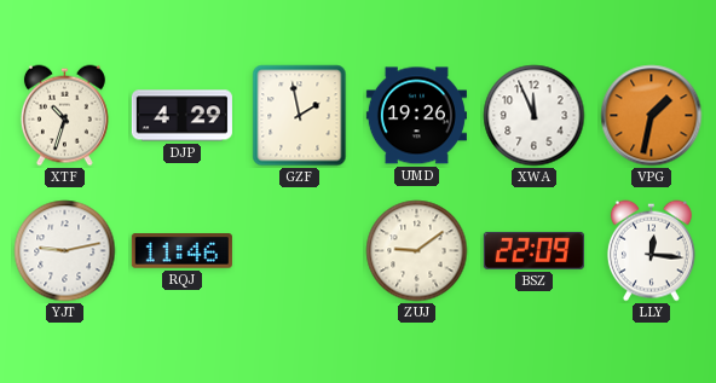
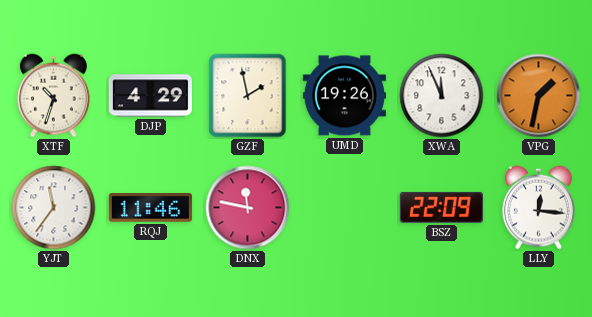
YJT: 9:13 -> 11:36 (54, 208)
DNX: none -> 11:47 (248, 208)
ZUJ: 9:09 -> none (417, 251)
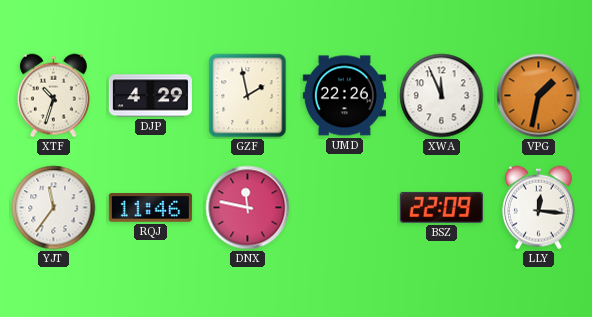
UMD: 19:26 -> 22:26 (344, 96)
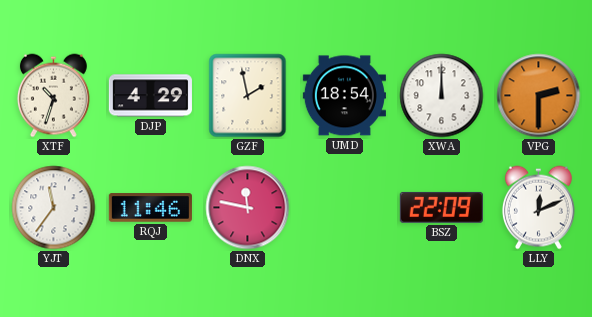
UMD: 22:26 -> 18:54 (344, 96)
XWA: 11:56 -> 12:00 (442, 96)
VPG: 1:32 -> 2:30 (539, 96)
LLY: 12:16 -> 12:11 (538, 208)
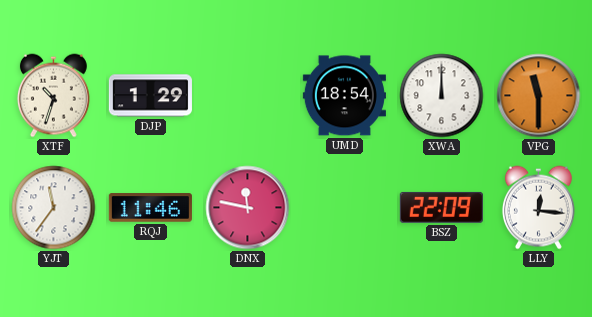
DJP: 4:29 -> 1:29 (150, 96)
GZF: 1:58 -> none (248, 96)
VPG: 2:30 -> 11:30 (539, 96)
LLY: 12:11 -> 12:16 (538, 208)
